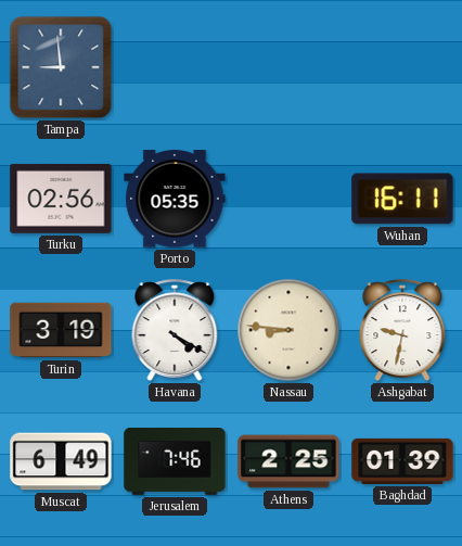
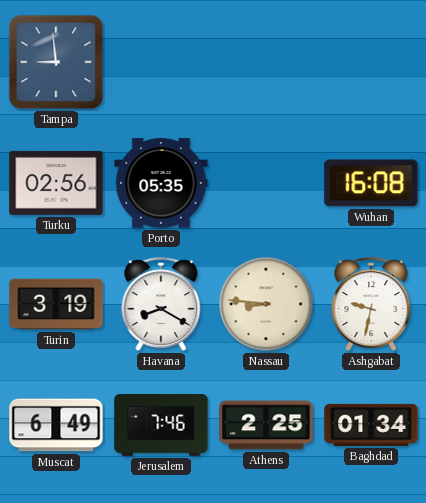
Wuhan: 16:11 -> 16:08 (371, 183)
Havana: 4:20 -> 8:20 (161, 305)
Baghdad: 01:39 -> 01:34 (371, 425)
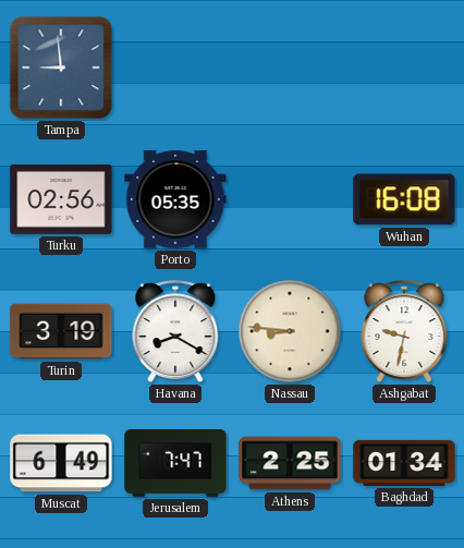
Jerusalem: 7:46 -> 7:47 (175, 464)
